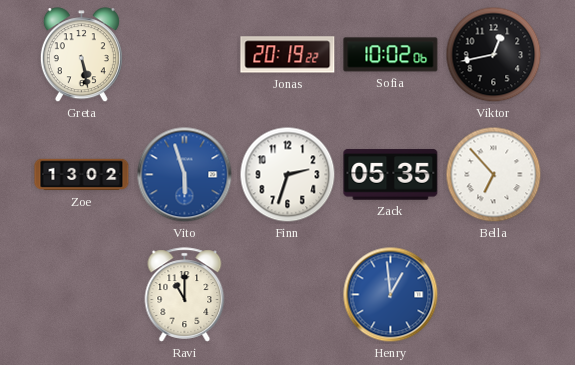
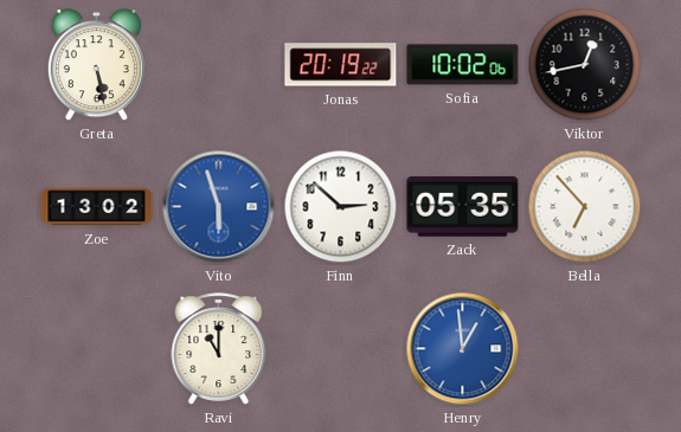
Finn: 2:33 -> 2:52 (341, 207)
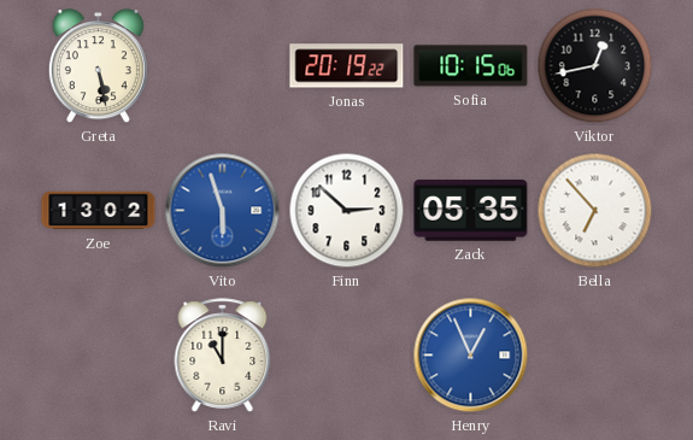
Sofia: 10:02 -> 10:15 (471, 66)
Henry: 12:59 -> 12:56 (471, 356)
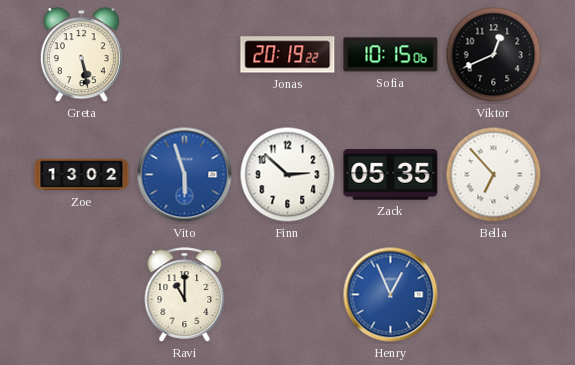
Viktor: 12:43 -> 12:41 (494, 55)
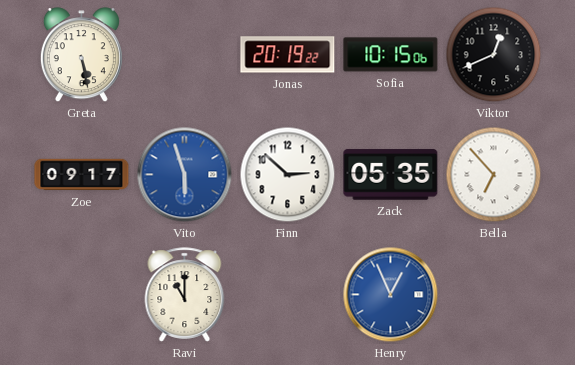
Zoe: 13:02 -> 09:17 (82, 175)
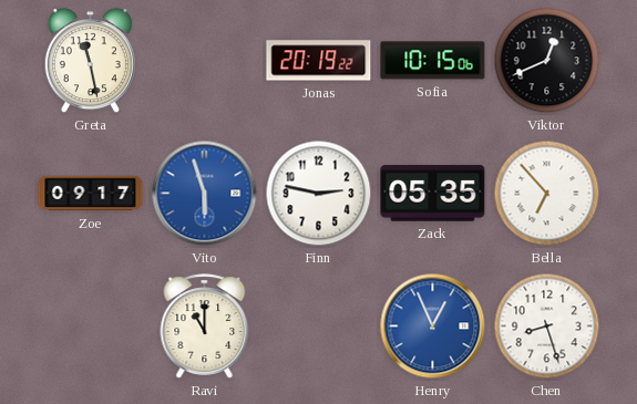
Greta: 5:28 -> 11:28 (90, 61)
Finn: 2:52 -> 2:47 (319, 194)
Chen: none -> 8:27 (547, 327)
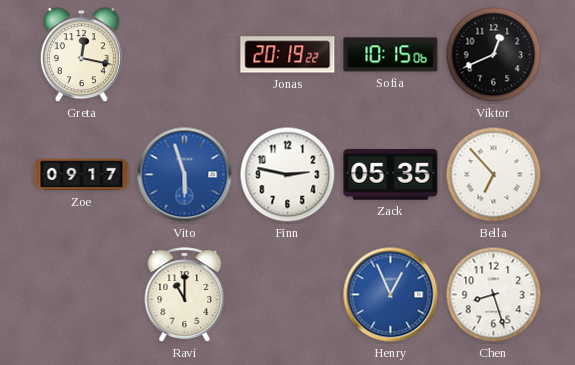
Greta: 11:28 -> 12:17 (81, 55)
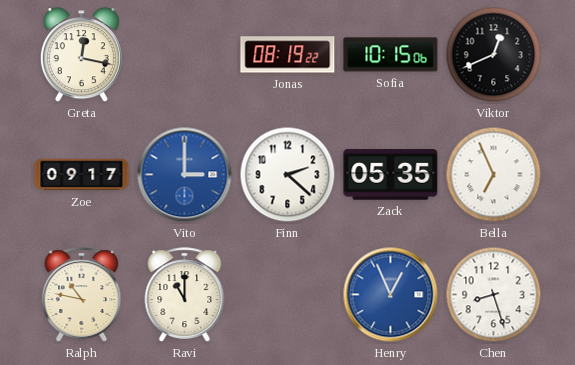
Jonas: 20:19 -> 08:19 (288, 55)
Vito: 5:57 -> 3:00 (185, 175)
Finn: 2:47 -> 2:22 (288, 175)
Bella: 6:53 -> 6:56 (494, 175)
Ralph: none -> 10:47 (82, 295)
